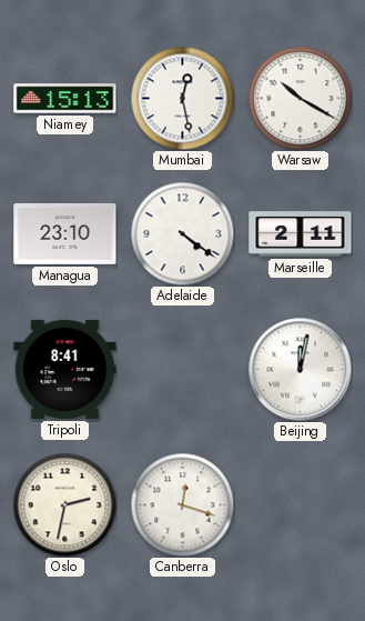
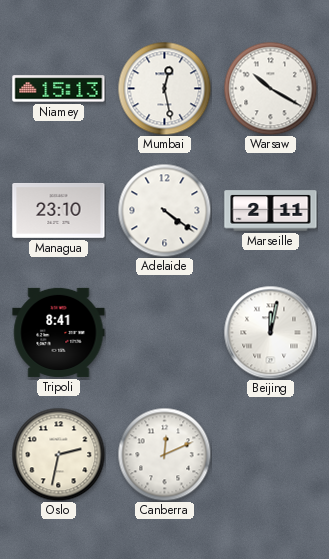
Canberra: 12:18 -> 12:11 (164, 454)
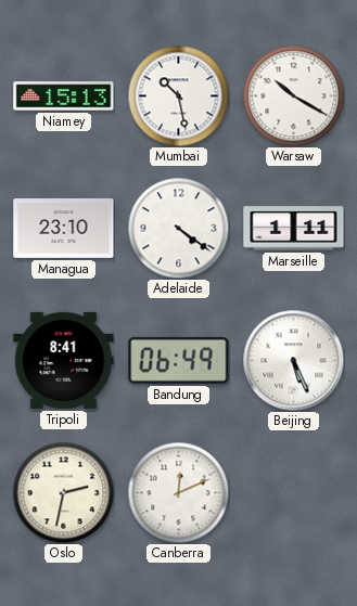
Mumbai: 12:28 -> 10:28 (178, 95)
Marseille: 2:11 -> 1:11 (294, 229)
Bandung: none -> 06:49 (179, 360)
Beijing: 12:02 -> 5:26 (293, 360)
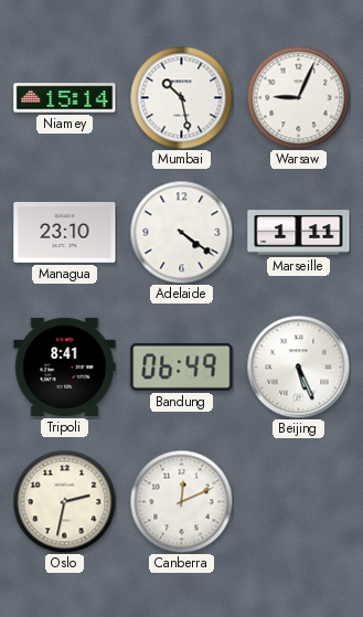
Niamey: 15:13 -> 15:14 (65, 98)
Warsaw: 10:20 -> 9:04 (298, 97)
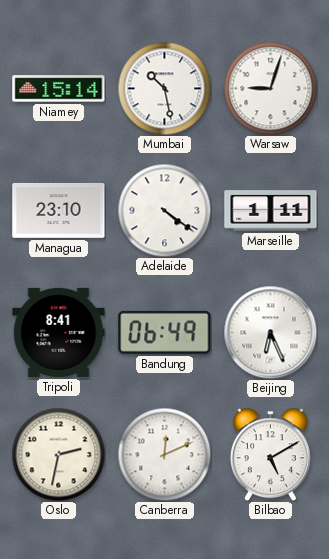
Warsaw: 9:04 -> 9:03 (270, 88)
Beijing: 5:26 -> 6:26 (270, 332)
Bilbao: none -> 5:10 (270, 454)
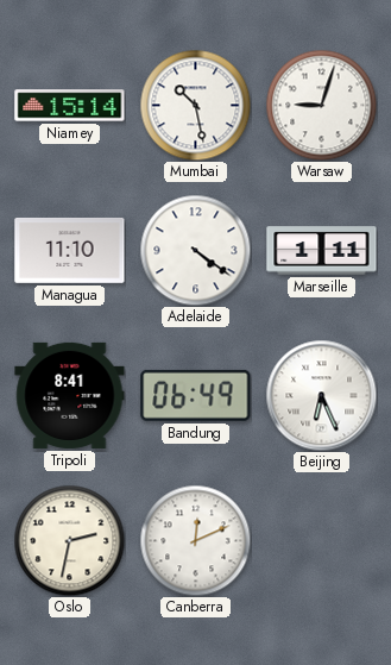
Managua: 23:10 -> 11:10 (70, 251)
Bilbao: 5:10 -> none (270, 454)
